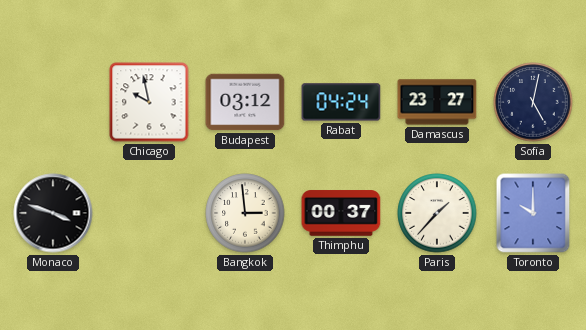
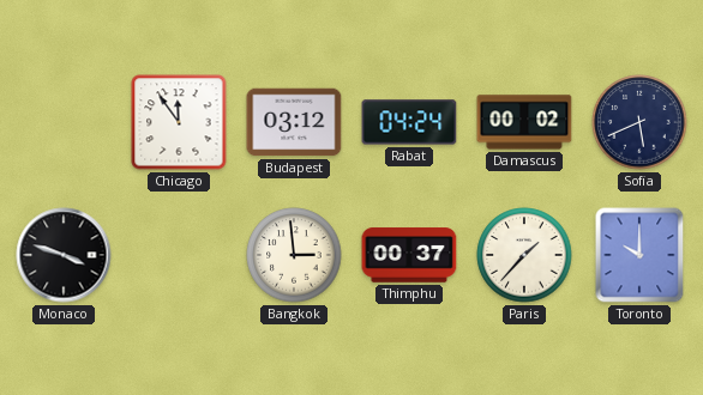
Chicago: 9:58 -> 11:54 (179, 122)
Damascus: 23:27 -> 00:02 (524, 122)
Sofia: 5:02 -> 5:41 (639, 122)
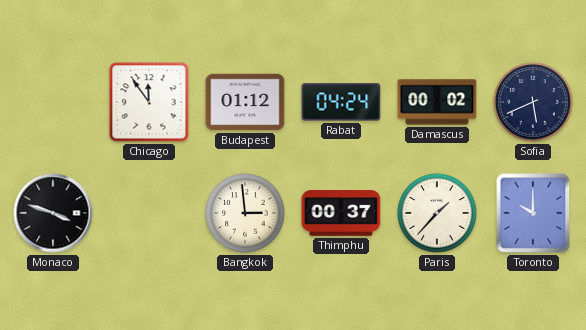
Budapest: 03:12 -> 01:12 (245, 102)
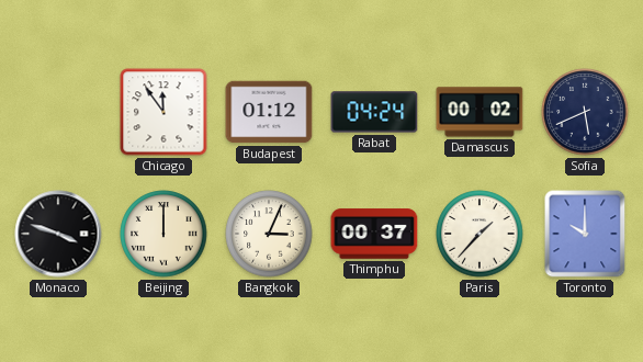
Beijing: none -> 12:00 (163, 234)
Bangkok: 2:59 -> 3:04 (269, 234)
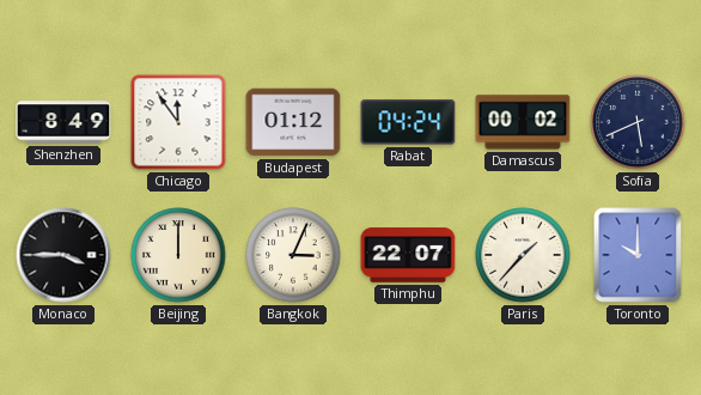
Shenzhen: none -> 8:49 (63, 122)
Monaco: 3:48 -> 3:45 (63, 255)
Thimphu: 00:37 -> 22:07 (408, 255)
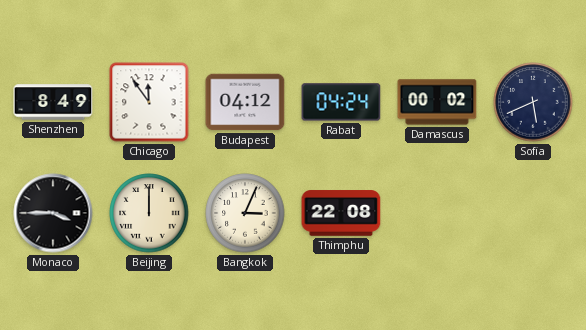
Budapest: 01:12 -> 04:12 (245, 102)
Thimphu: 22:07 -> 22:08 (341, 213)
Paris: 1:37 -> none (523, 255)
Toronto: 10:00 -> none (638, 255)
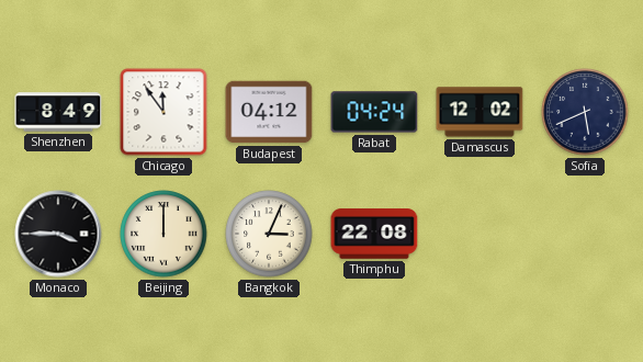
Damascus: 00:02 -> 12:02 (480, 112)
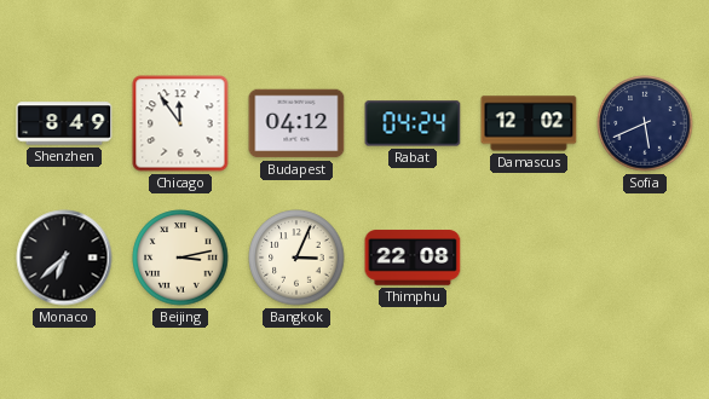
Monaco: 3:45 -> 6:38 (64, 258)
Beijing: 12:00 -> 3:13 (180, 258)
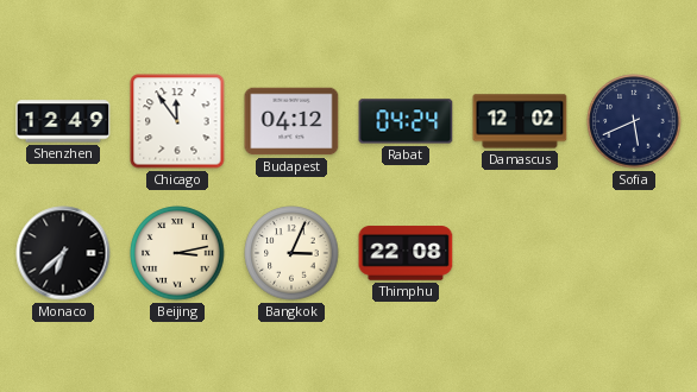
Shenzhen: 8:49 -> 12:49 (63, 121)
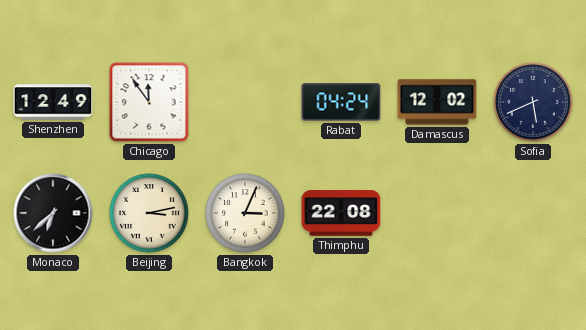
Budapest: 04:12 -> none (291, 121)
